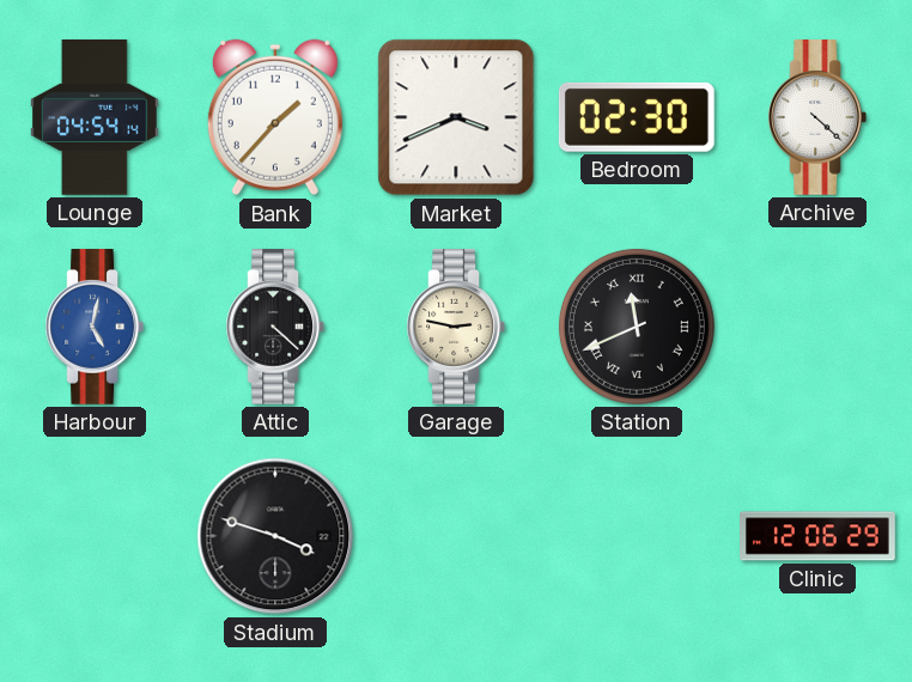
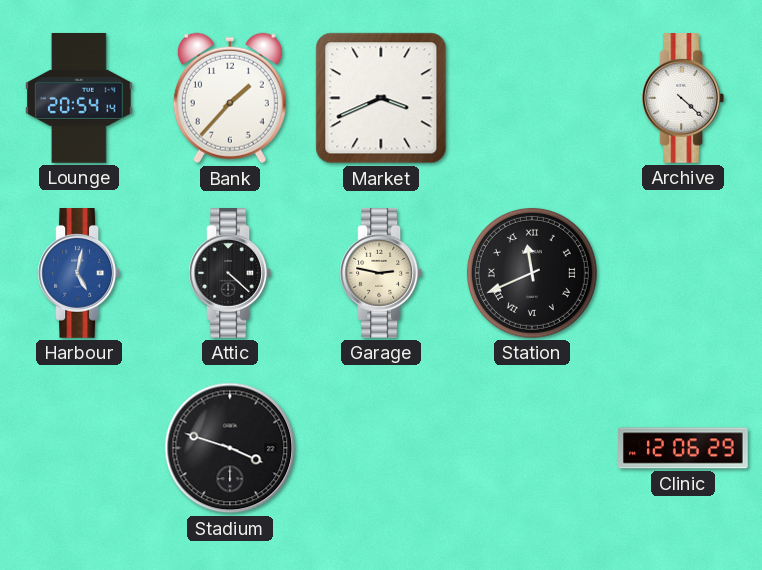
Lounge: 04:54 -> 20:54 (80, 98)
Bedroom: 02:30 -> none (637, 117)
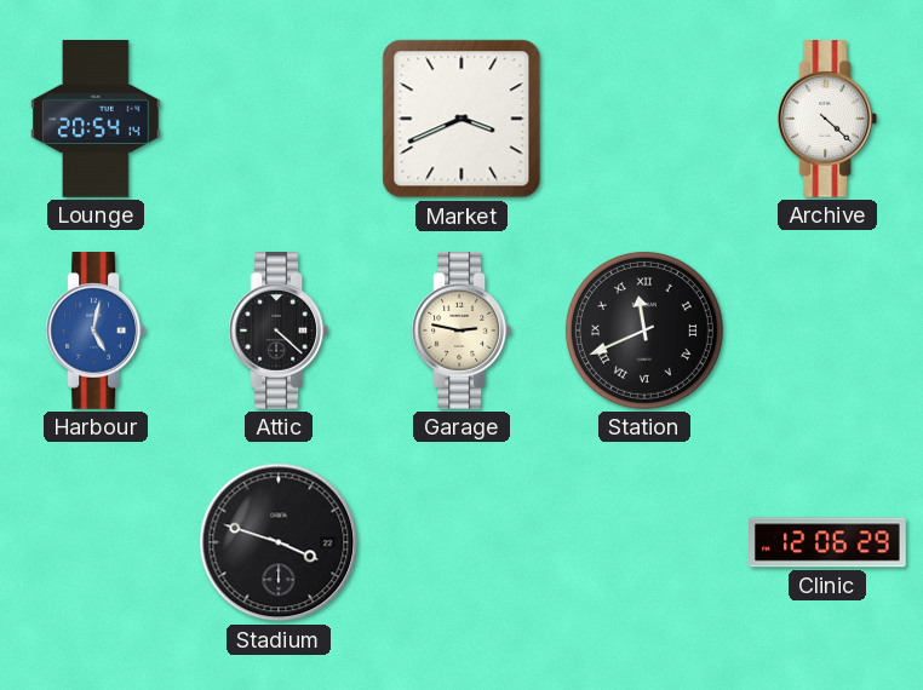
Bank: 1:37 -> none (230, 98)
